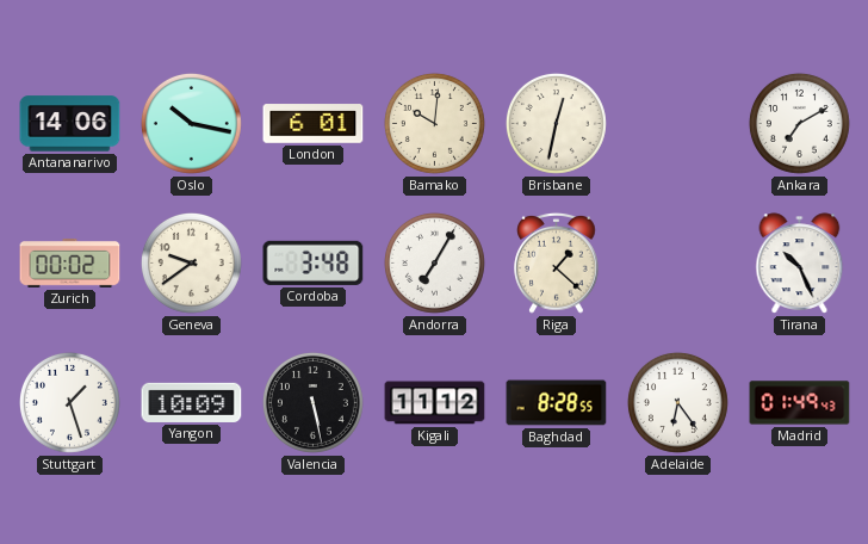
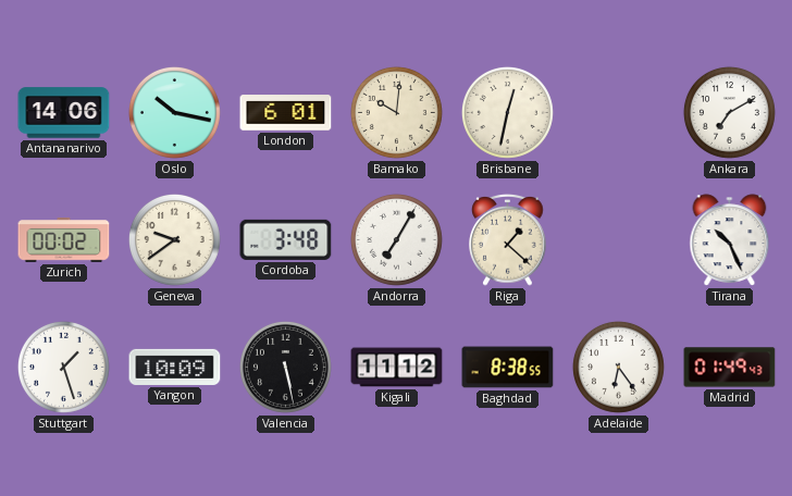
Baghdad: 8:28 -> 8:38 (508, 368)
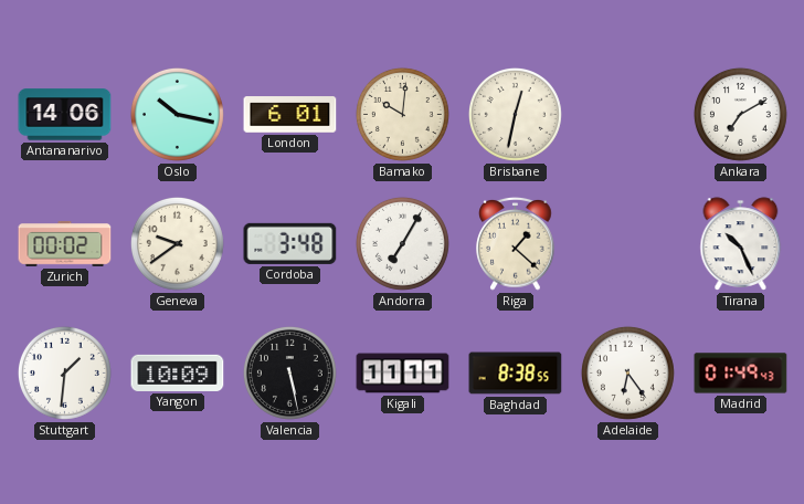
Stuttgart: 1:27 -> 1:31 (64, 372)
Kigali: 11:12 -> 11:11 (403, 374)
